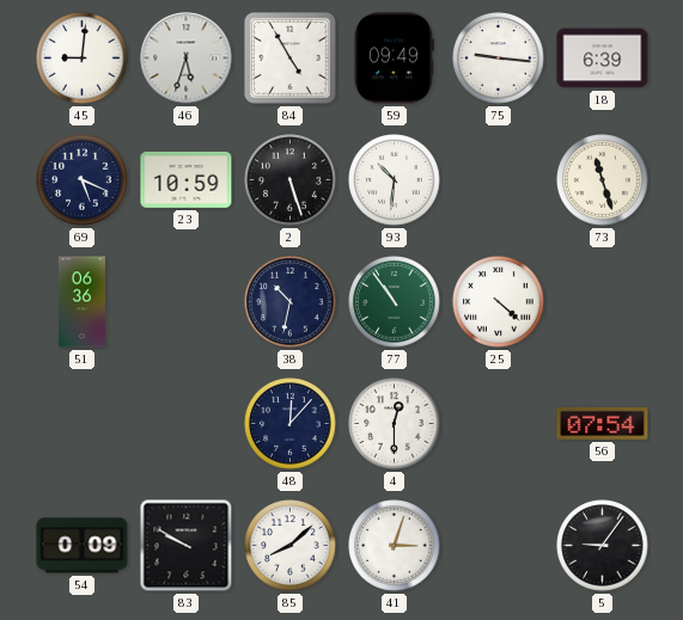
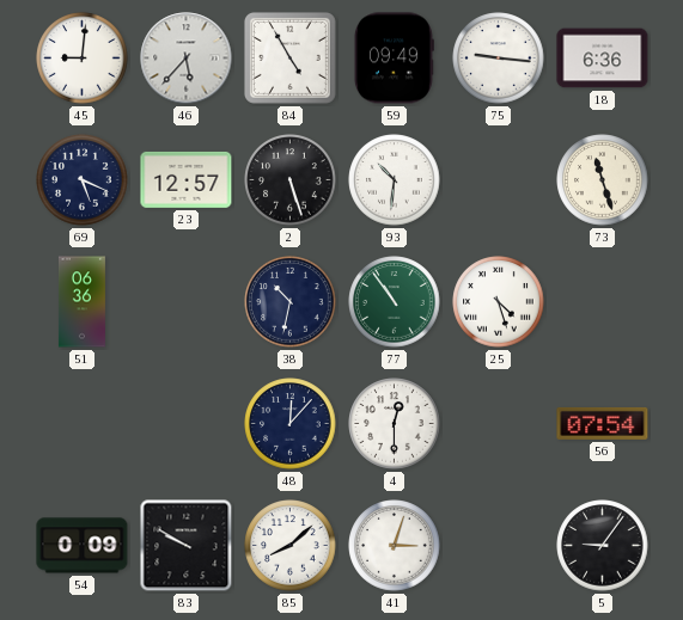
46: 5:33 -> 5:37 (187, 59)
18: 6:39 -> 6:36 (603, 59)
23: 10:59 -> 12:57 (187, 179)
25: 4:22 -> 4:27 (499, 302)
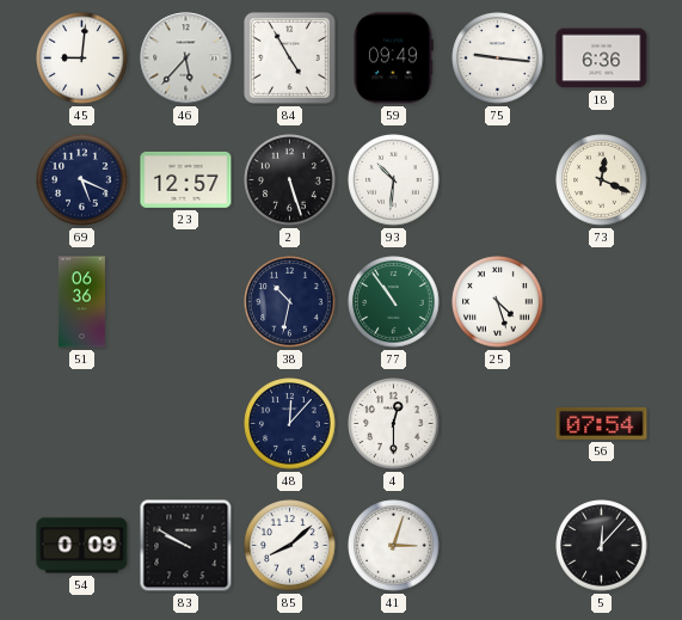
73: 11:27 -> 12:19 (602, 180)
5: 9:06 -> 12:07 (602, 546)
